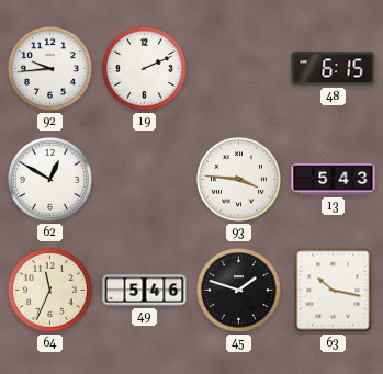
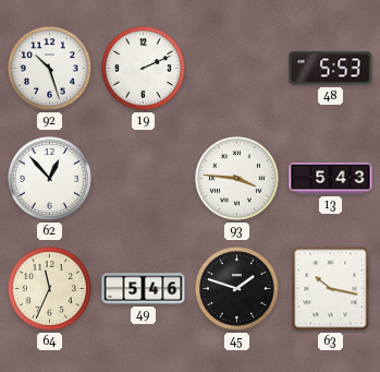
92: 9:44 -> 10:27 (49, 68)
48: 6:15 -> 5:53 (331, 69)
62: 12:50 -> 12:53 (49, 178)
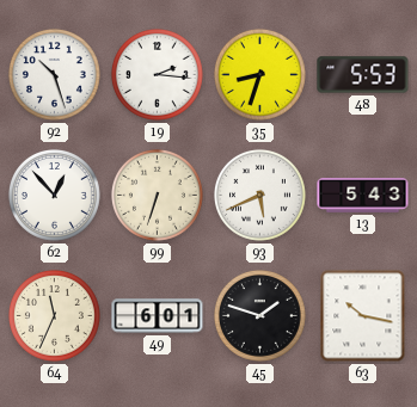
19: 2:11 -> 2:16 (157, 74)
35: none -> 8:33 (259, 74)
99: none -> 6:33 (157, 195)
93: 3:46 -> 5:41 (259, 195)
49: 5:46 -> 6:01 (158, 316)
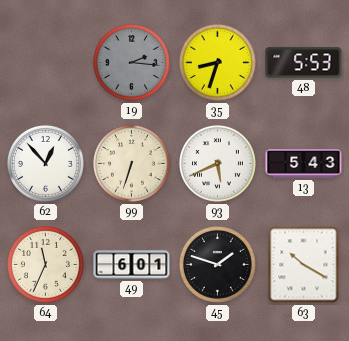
92: 10:27 -> none (54, 74)
19 dial: white -> grey (131, 62)
63: 10:17 -> 10:20 (304, 265)
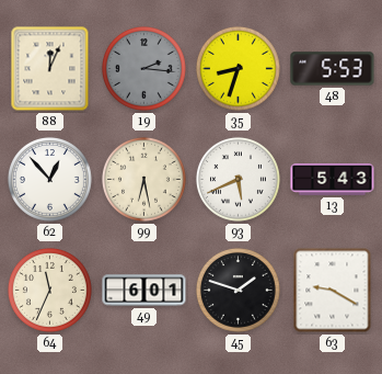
88: none -> 12:04 (50, 69)
99: 6:33 -> 6:28 (143, 179)
63: 10:20 -> 9:20 (333, 291)
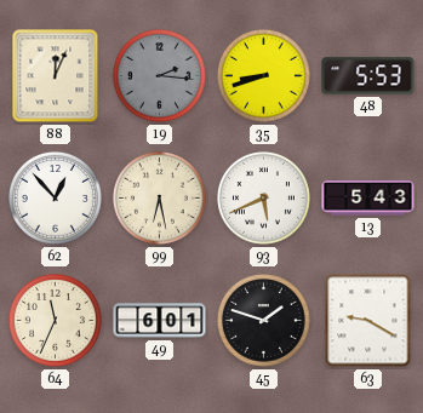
35: 8:33 -> 8:42 (263, 75)
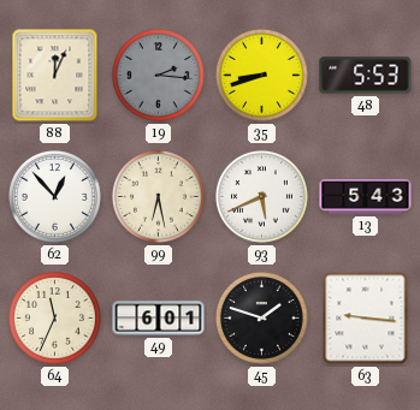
63: 9:20 -> 9:16 (366, 319)
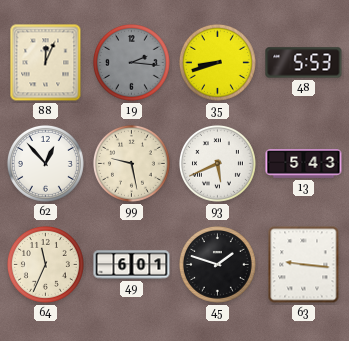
99: 6:28 -> 9:28 (131, 163)
